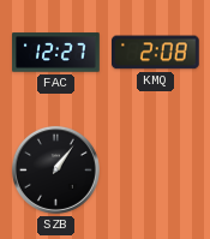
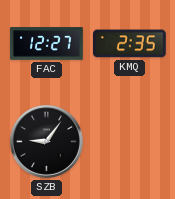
KMQ: 2:08 -> 2:35 (130, 44)
SZB: 1:06 -> 9:06 (46, 141)
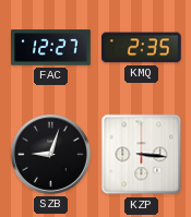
SZB: 9:06 -> 9:03 (50, 154)
KZP: none -> 3:16 (142, 155)
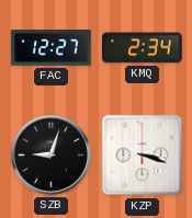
KMQ: 2:35 -> 2:34 (143, 48)
KZP: 3:16 -> 3:18 (143, 156)
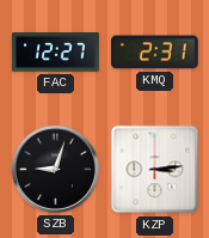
KMQ: 2:34 -> 2:31 (155, 53)
KZP: 3:18 -> 3:14 (155, 170)
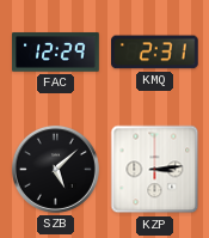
FAC: 12:27 -> 12:29 (56, 53)
SZB: 9:03 -> 5:08 (55, 169)
